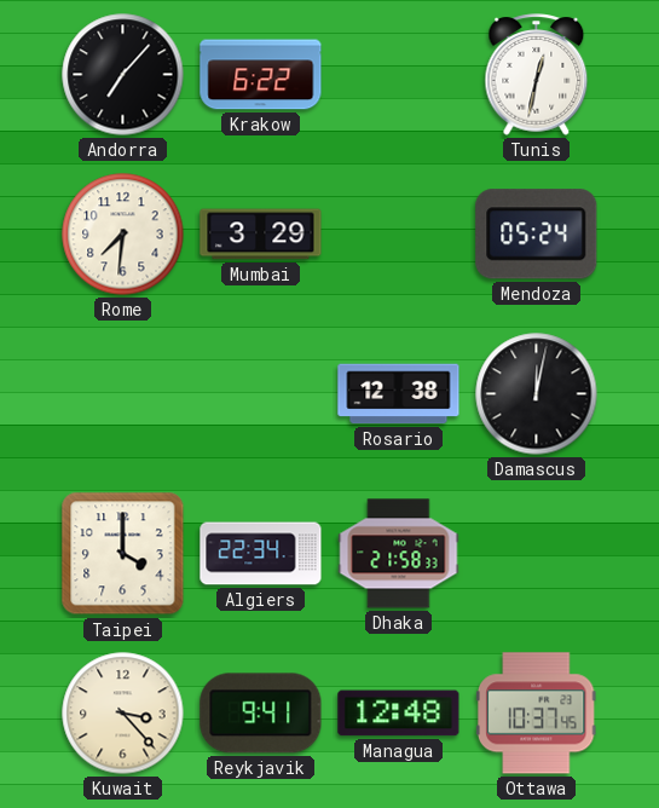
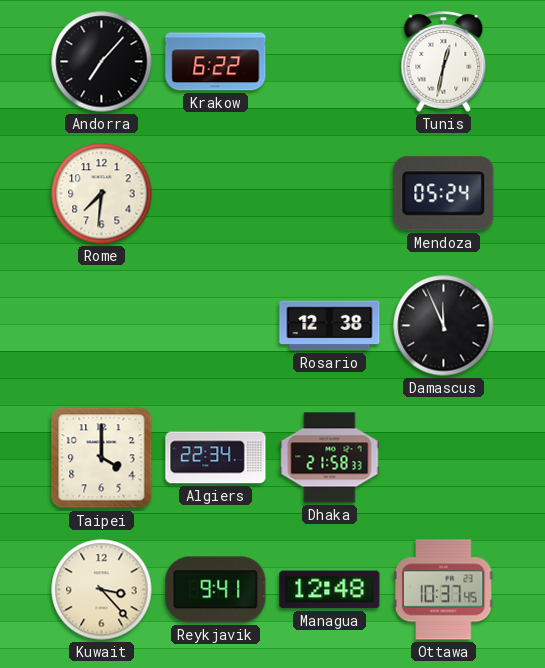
Mumbai: 3:29 -> none (261, 235)
Damascus: 12:02 -> 11:56 (444, 326)
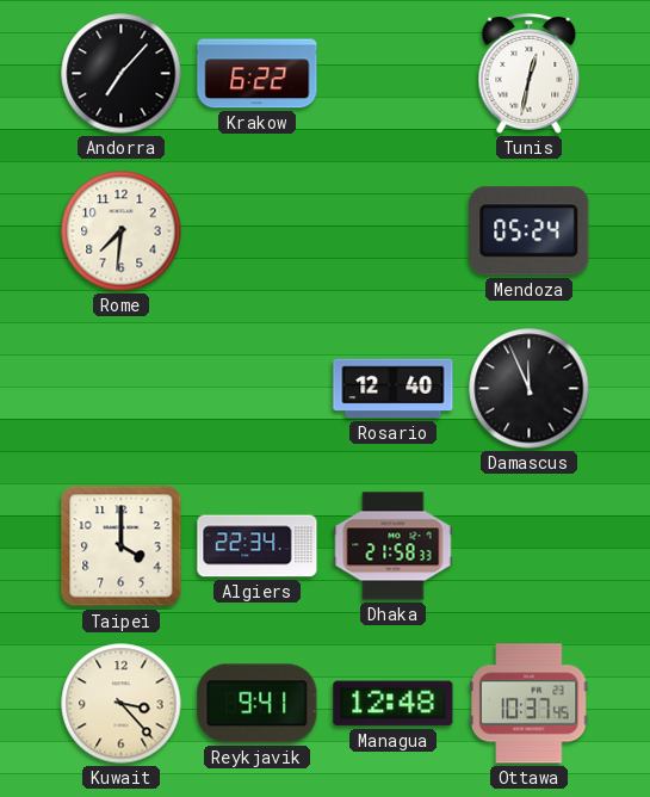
Rosario: 12:38 -> 12:40 (394, 389)
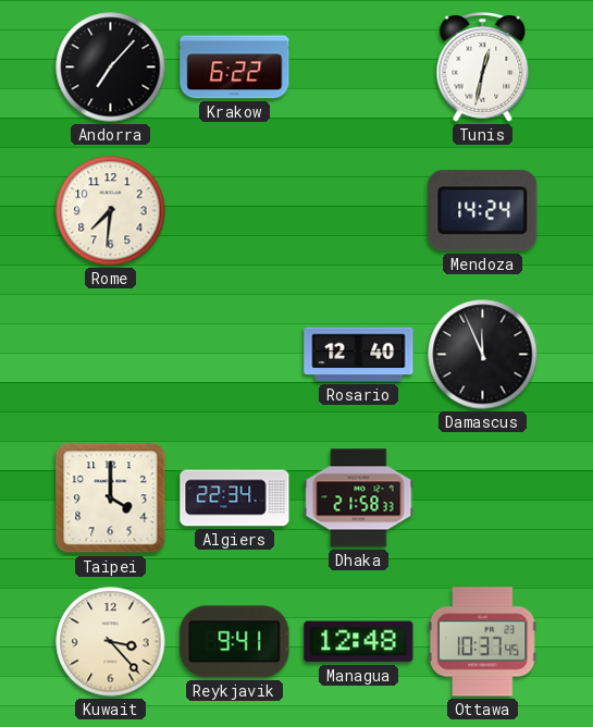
Mendoza: 05:24 -> 14:24 (483, 211)
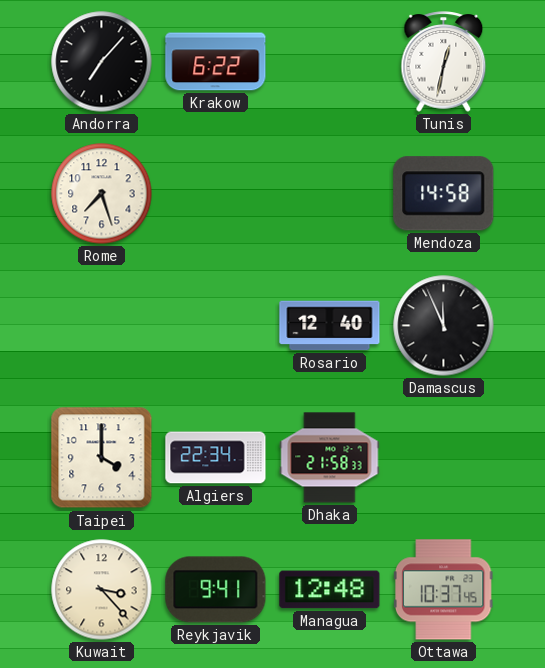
Rome: 7:31 -> 7:27 (102, 194)
Mendoza: 14:24 -> 14:58 (444, 194)
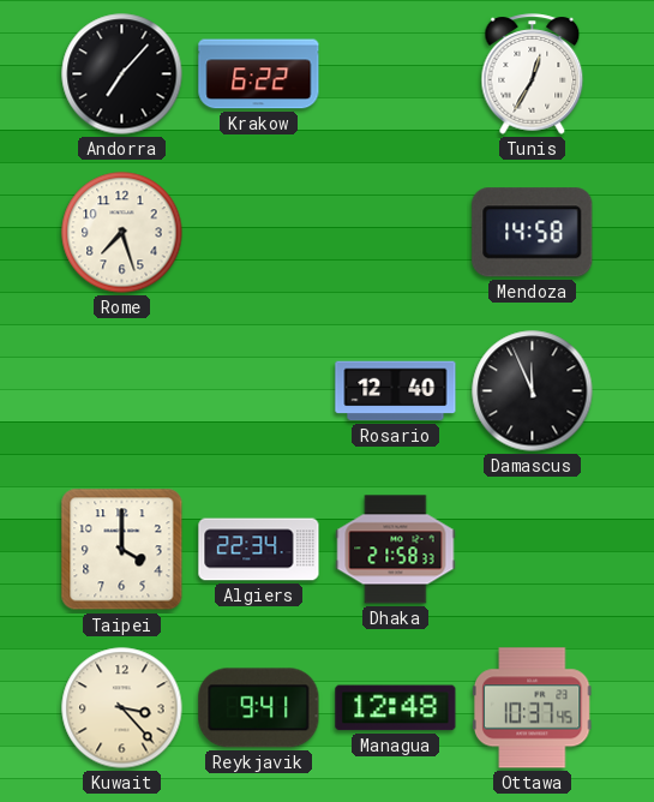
Tunis: 12:32 -> 12:35 (533, 74)
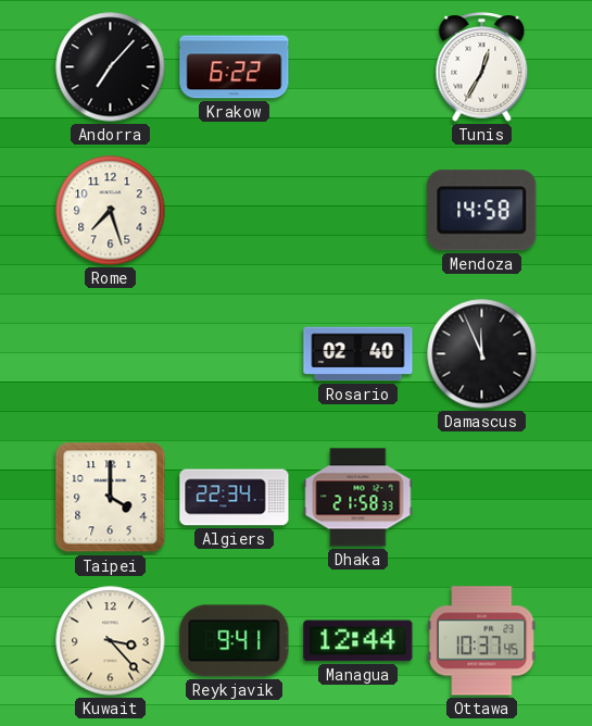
Rosario: 12:40 -> 02:40 (358, 354)
Managua: 12:48 -> 12:44 (358, 641)
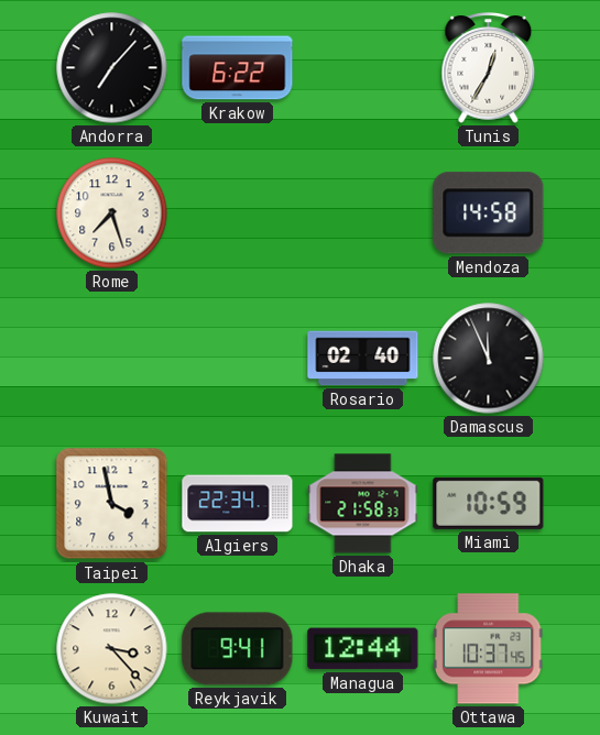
Taipei: 4:00 -> 3:58 (112, 504)
Miami: none -> 10:59 (489, 503)
